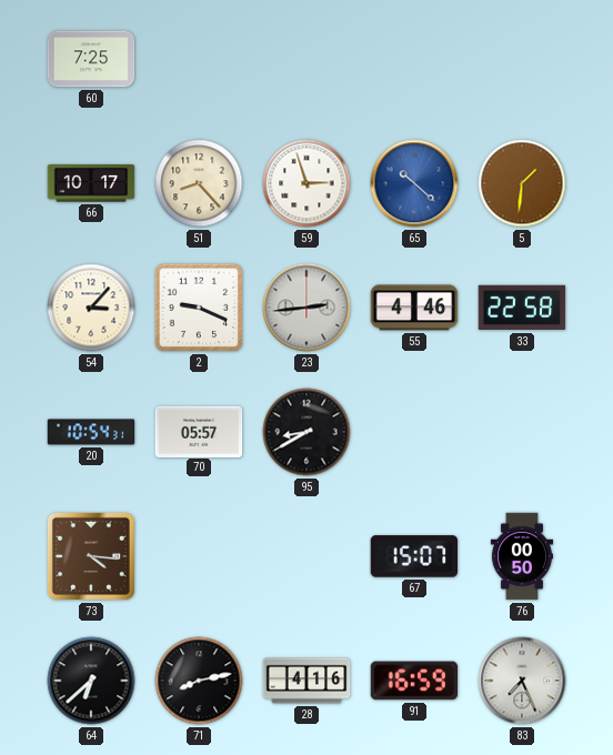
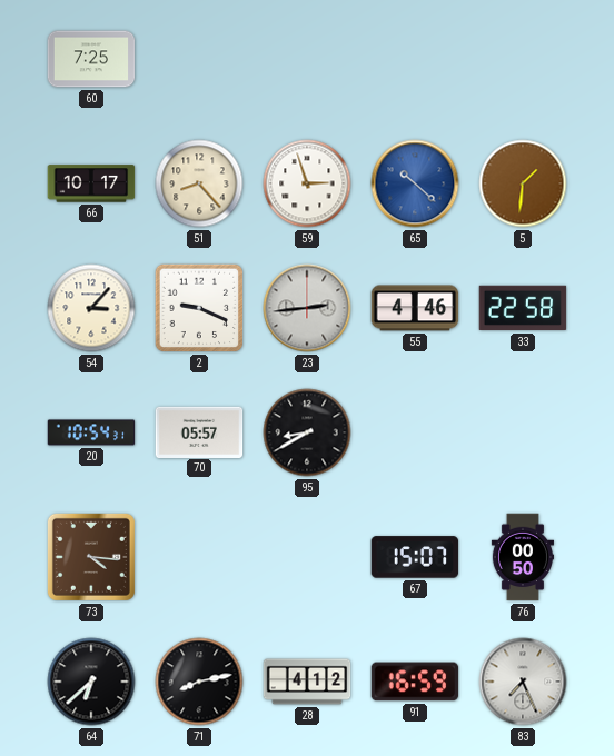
28: 4:16 -> 4:12 (307, 682)
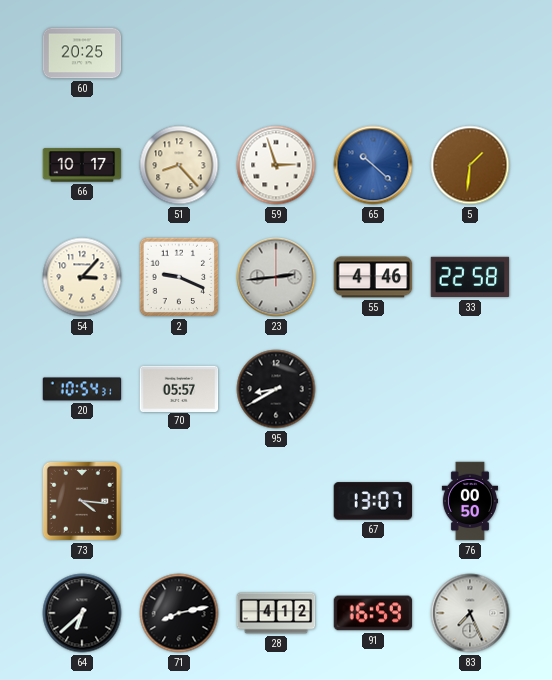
60: 7:25 -> 20:25 (82, 53)
67: 15:07 -> 13:07 (373, 501)
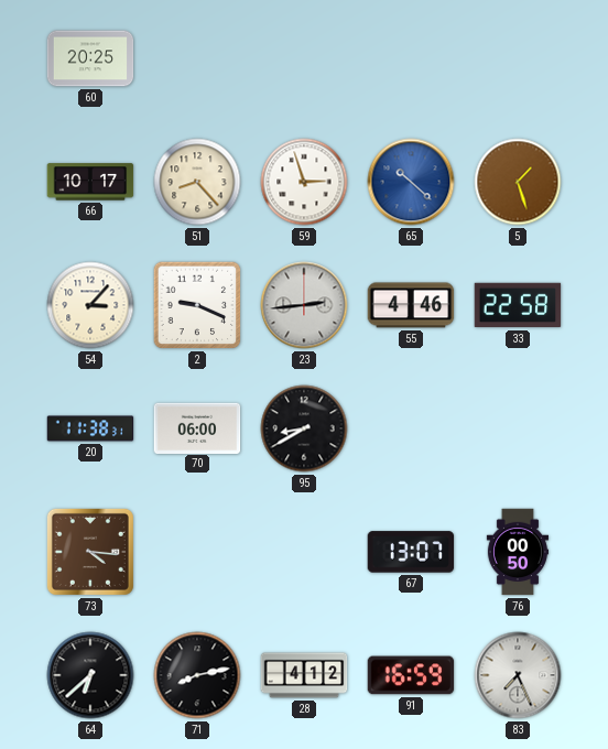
5: 1:31 -> 1:27 (518, 182)
20: 10:54 -> 11:38 (90, 428)
70: 05:57 -> 06:00 (197, 427)
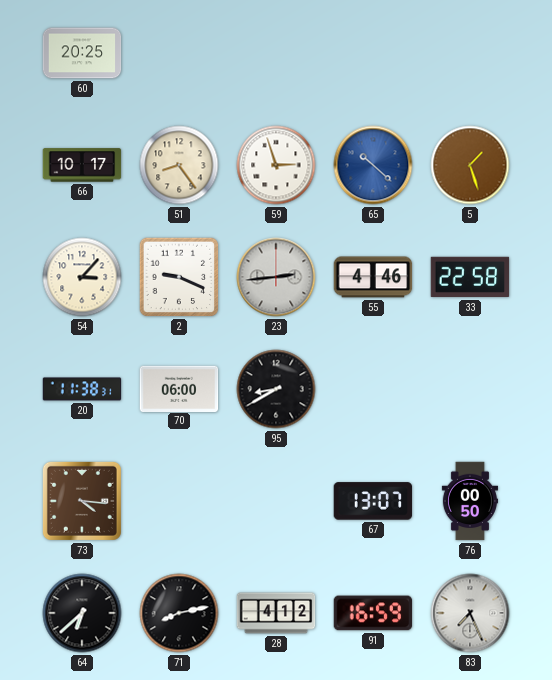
51: 8:23 -> 8:24 (179, 165)
